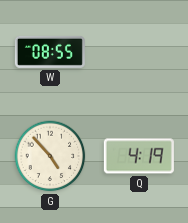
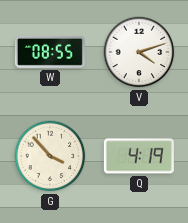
V: none -> 4:12 (139, 52)
G: 4:53 -> 3:53 (50, 156)
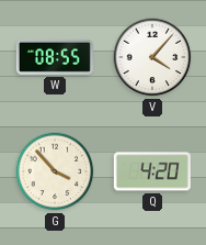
V: 4:12 -> 4:07 (152, 57)
Q: 4:19 -> 4:20 (152, 171)
